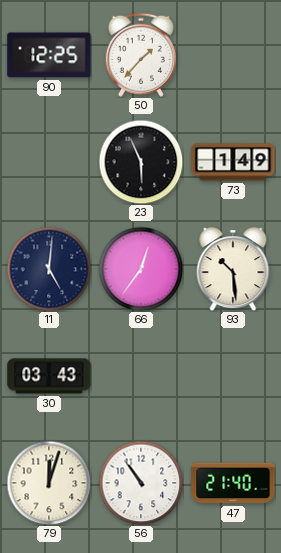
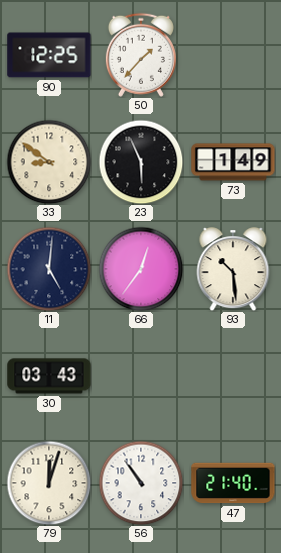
33: none -> 8:51 (49, 162)
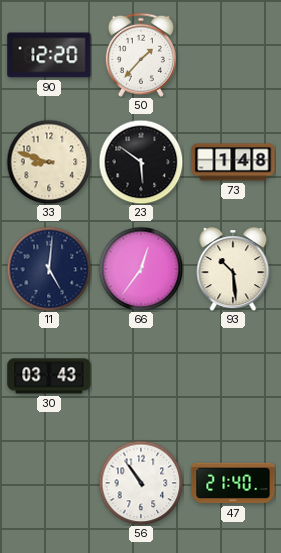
90: 12:25 -> 12:20 (49, 55)
33: 8:51 -> 8:48 (49, 162)
23: 5:56 -> 5:51 (141, 162)
73: 1:49 -> 1:48 (233, 162)
79: 12:03 -> none (49, 483)
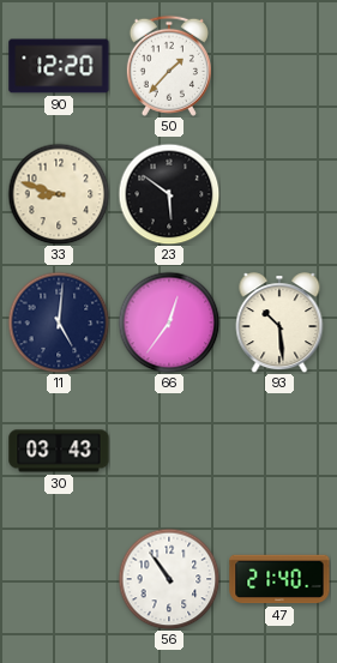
73: 1:48 -> none (233, 162)
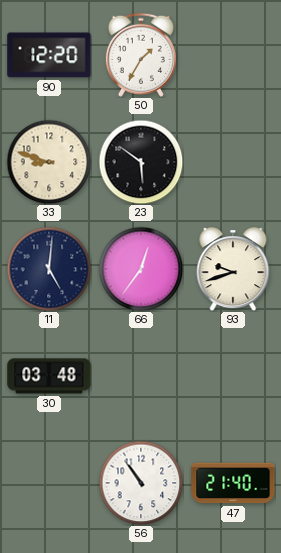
50: 1:37 -> 1:35 (141, 55)
93: 10:29 -> 9:42 (233, 269)
30: 03:43 -> 03:48 (49, 376)
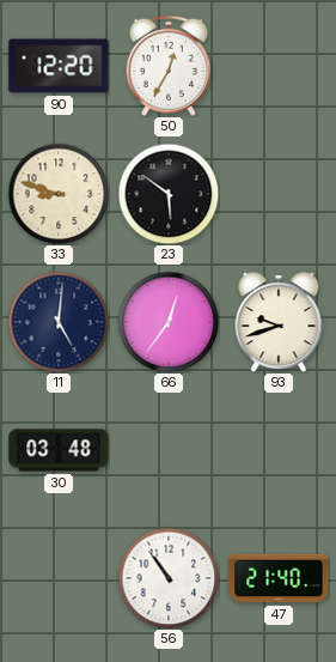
50: 1:35 -> 12:35 (169, 66)
